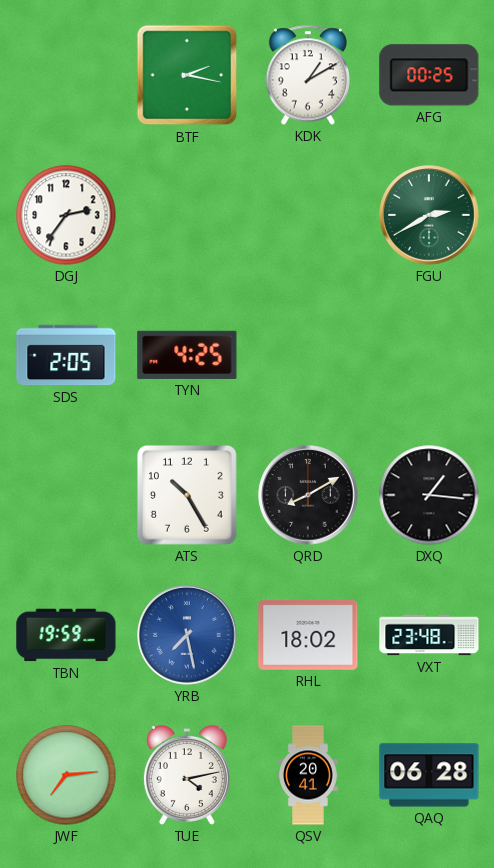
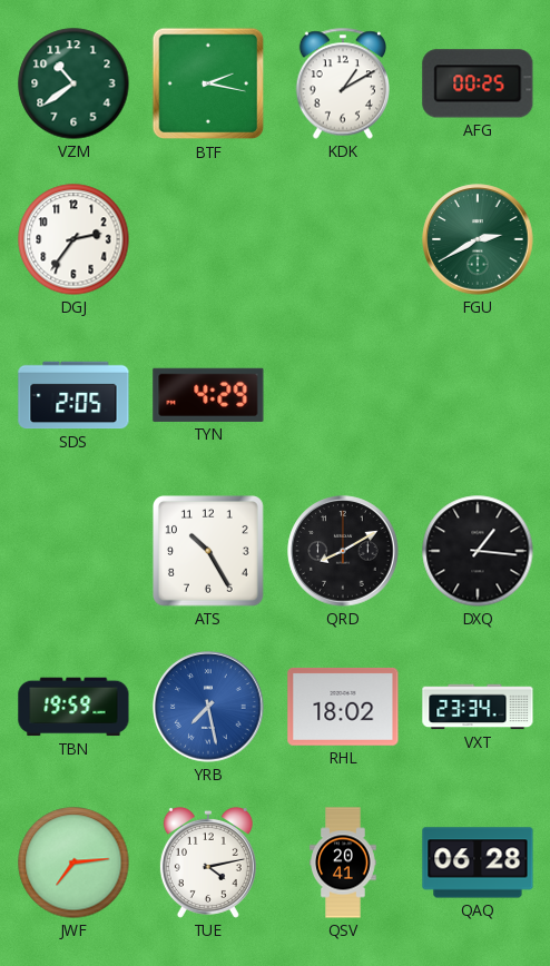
VZM: none -> 10:39 (73, 83)
TYN: 4:25 -> 4:29 (208, 395)
VXT: 23:48 -> 23:34 (478, 707)
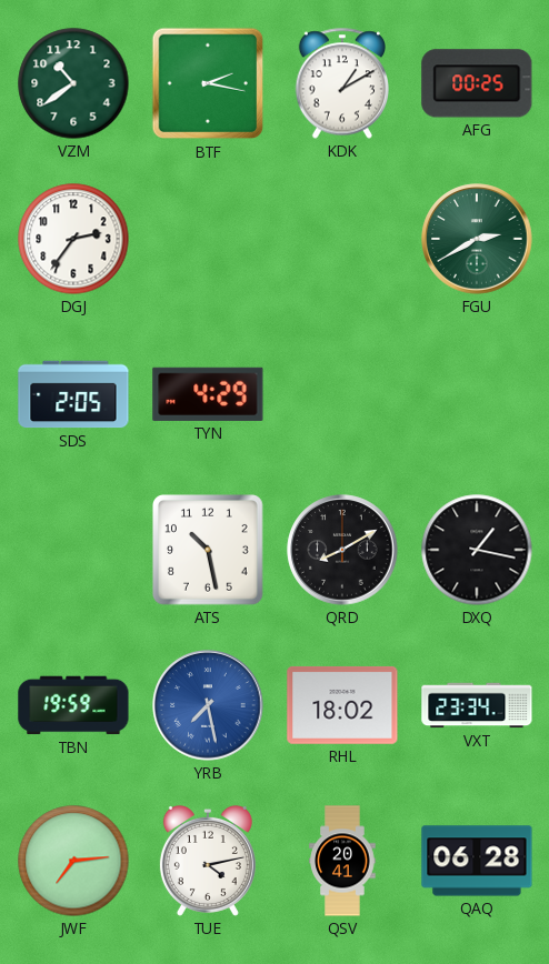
ATS: 10:25 -> 10:28 (209, 551)
DXQ: 1:16 -> 1:17 (477, 550)
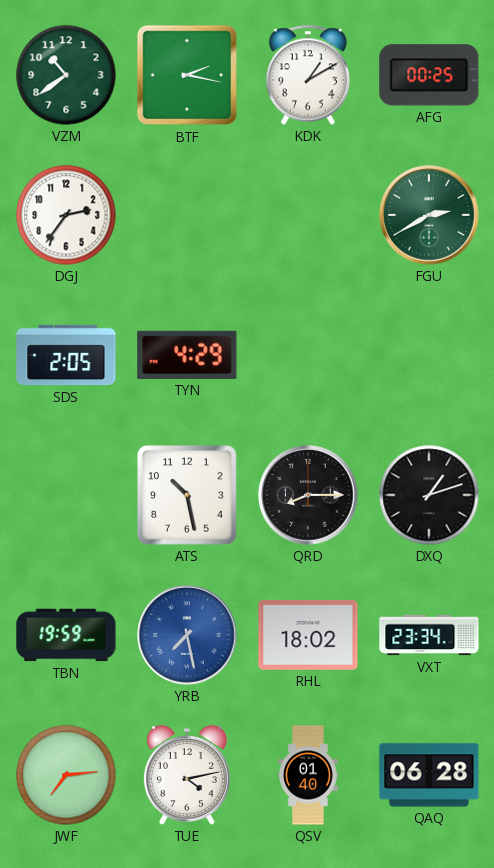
QRD: 8:10 -> 8:15 (308, 495)
DXQ: 1:17 -> 1:12 (429, 495)
QSV: 20:41 -> 01:40 (308, 775)
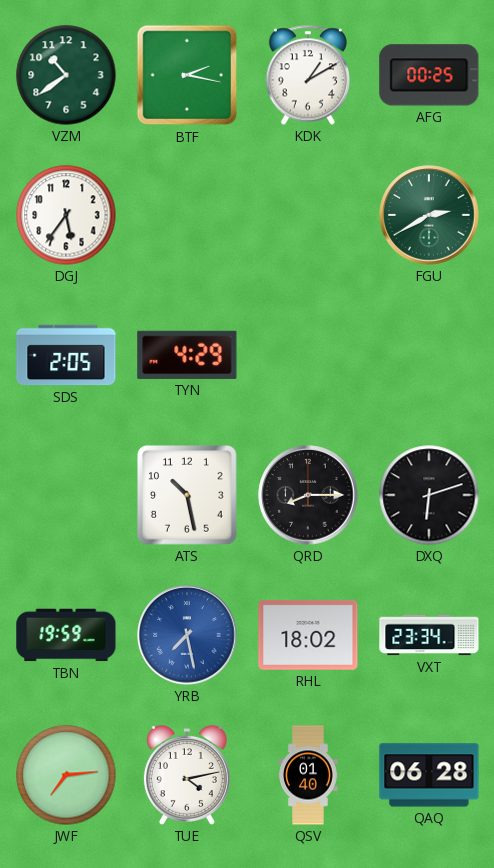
DGJ: 2:36 -> 5:36 (66, 215)
DXQ: 1:12 -> 6:12 (429, 495)
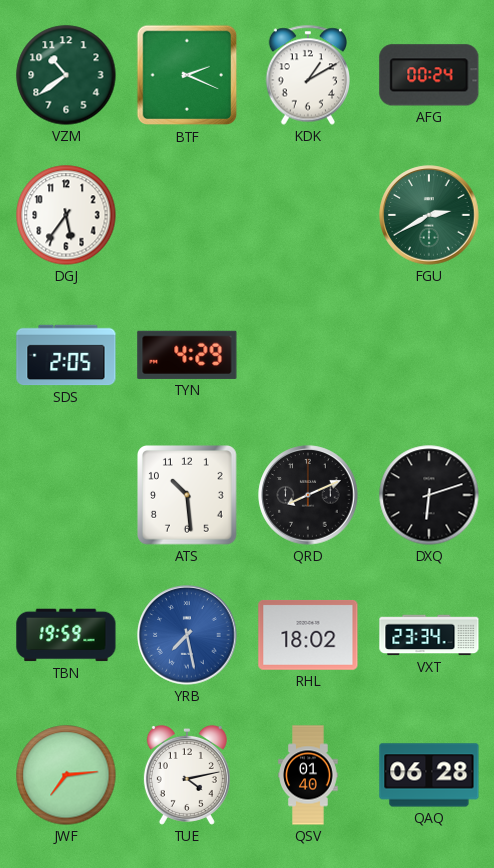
BTF: 2:17 -> 2:19 (187, 75)
AFG: 00:25 -> 00:24 (429, 75)
ATS: 10:28 -> 10:29 (188, 496)
QRD: 8:15 -> 8:11 (308, 495)
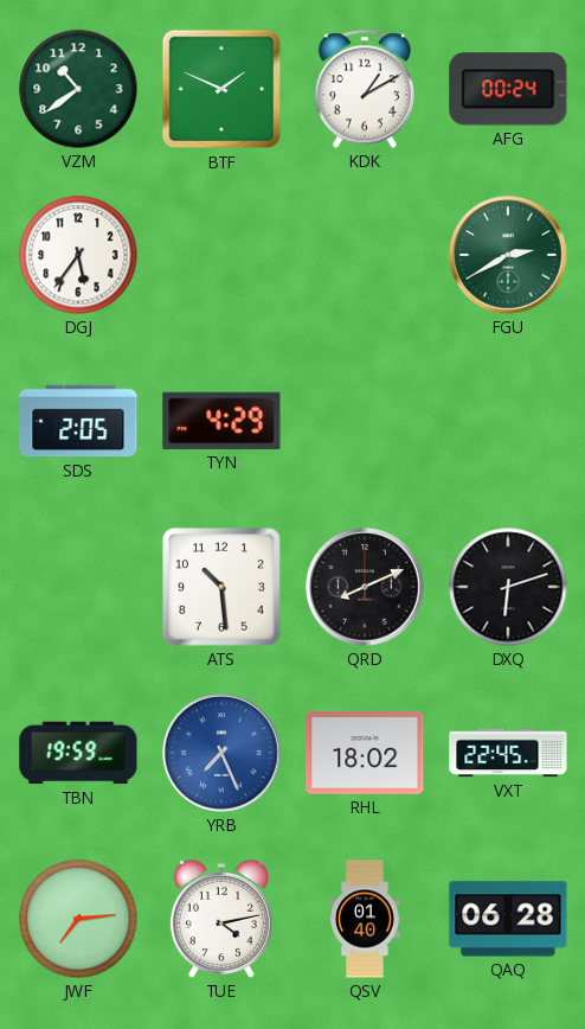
BTF: 2:19 -> 1:49 (221, 89)
YRB: 7:28 -> 7:26 (221, 753)
VXT: 23:34 -> 22:45 (508, 753)
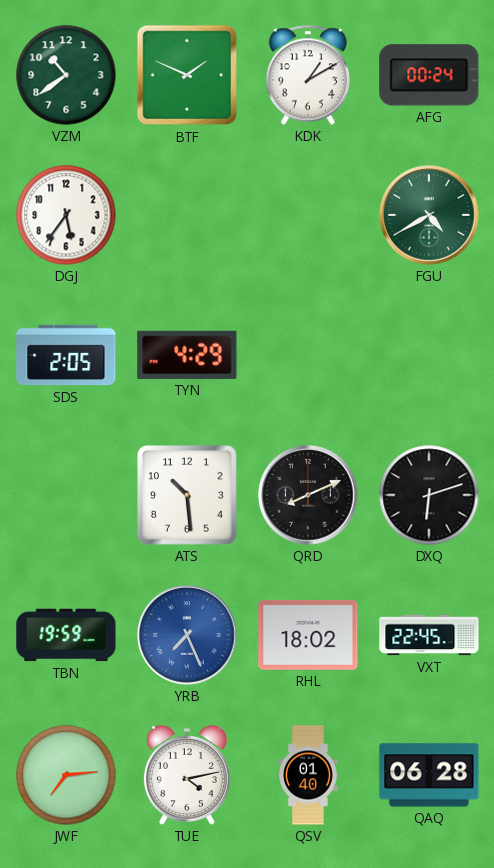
FGU: 2:40 -> 4:40 (429, 215)
